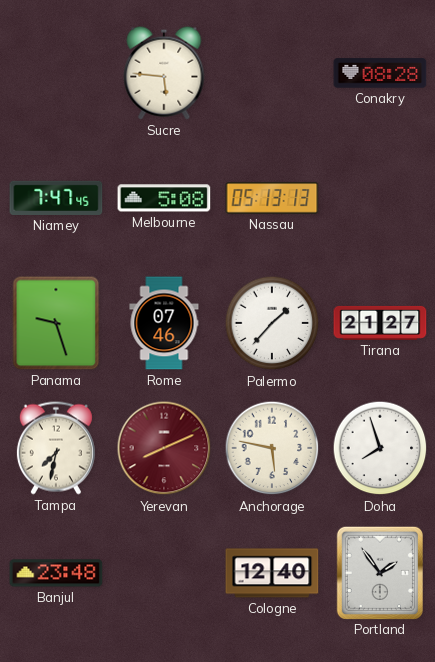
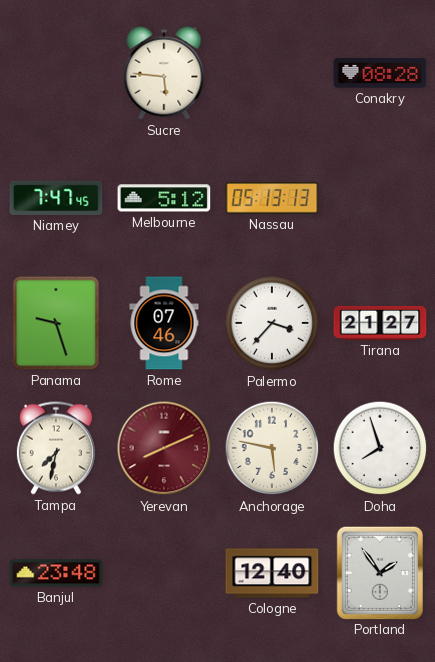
Melbourne: 5:08 -> 5:12 (164, 198)
Palermo: 1:37 -> 3:37 (272, 323)
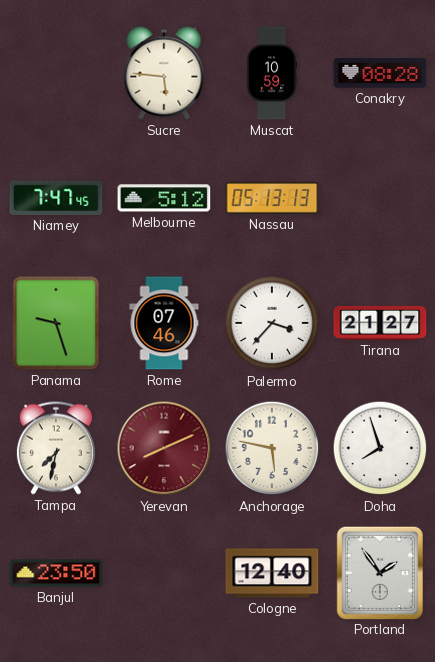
Muscat: none -> 10:59 (272, 73)
Banjul: 23:48 -> 23:50 (56, 573)
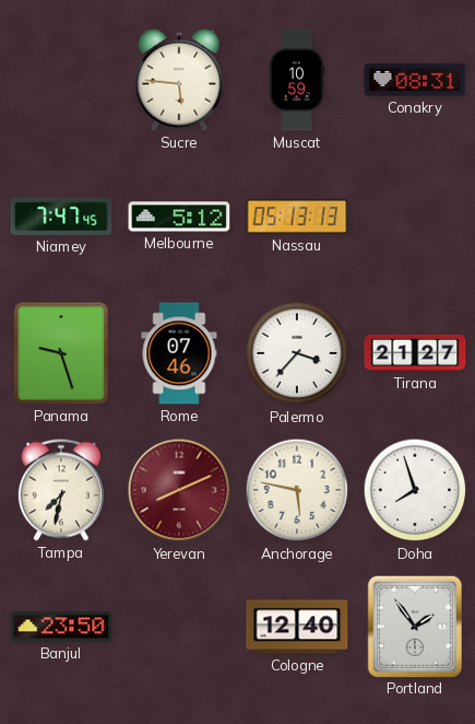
Conakry: 08:28 -> 08:31 (415, 80)
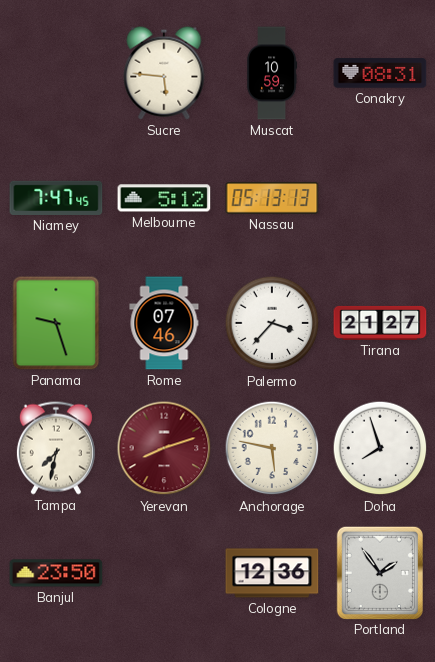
Yerevan: 8:11 -> 8:12 (164, 448)
Cologne: 12:40 -> 12:36 (272, 573)
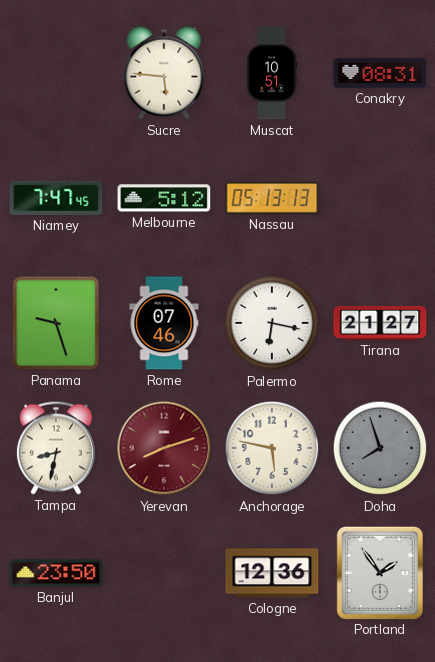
Muscat: 10:59 -> 10:51 (272, 73)
Palermo: 3:37 -> 6:17 (272, 323)
Tampa: 7:32 -> 8:32 (56, 448)
Doha dial: white -> grey (380, 448)
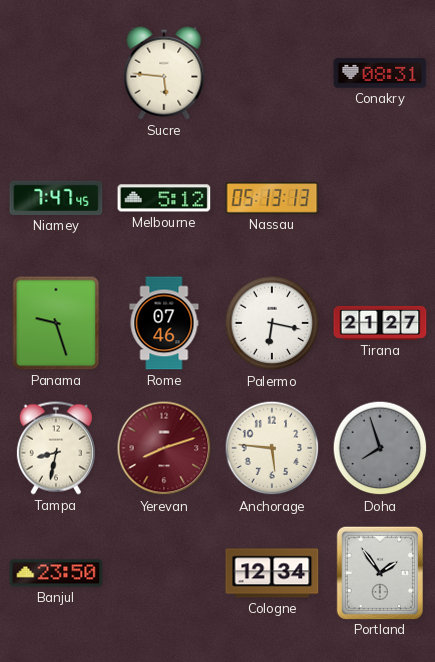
Muscat: 10:51 -> none (272, 73)
Anchorage: 5:47 -> 5:46 (272, 448)
Cologne: 12:36 -> 12:34 (272, 573)
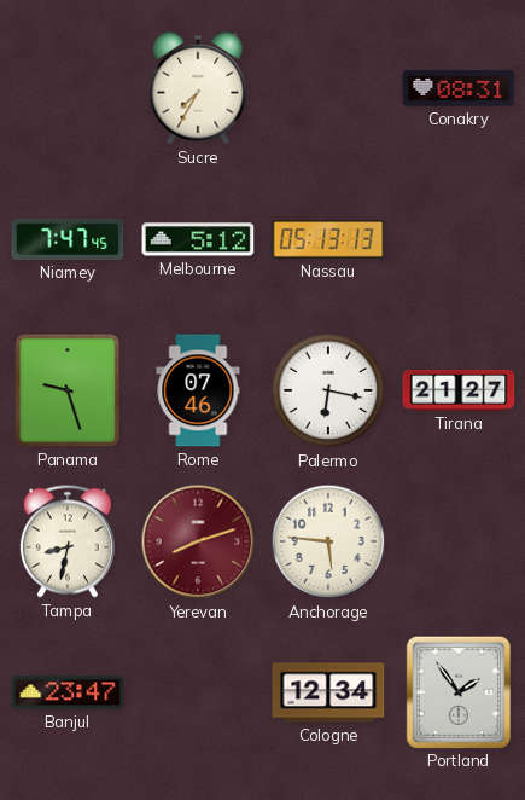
Sucre: 5:46 -> 7:35 (198, 88)
Doha: 7:57 -> none (380, 448)
Banjul: 23:50 -> 23:47 (68, 692)
